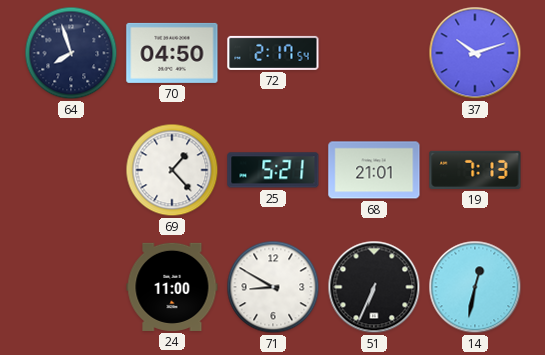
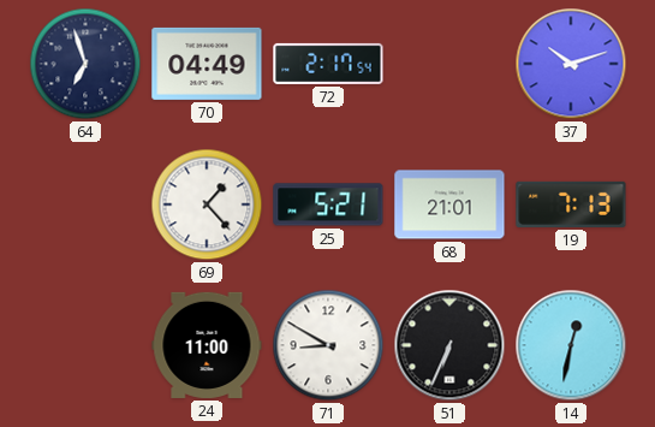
64: 7:57 -> 6:57 (85, 64)
70: 04:50 -> 04:49 (207, 64)
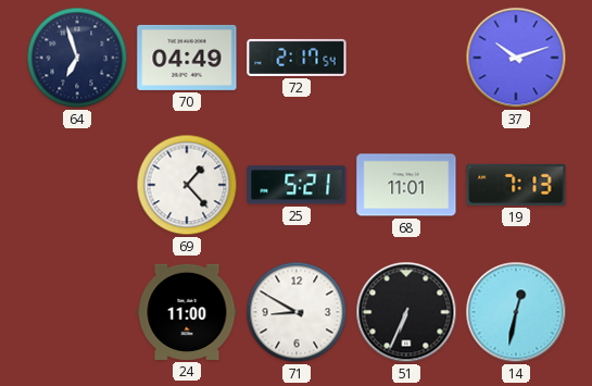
68: 21:01 -> 11:01 (406, 185)
